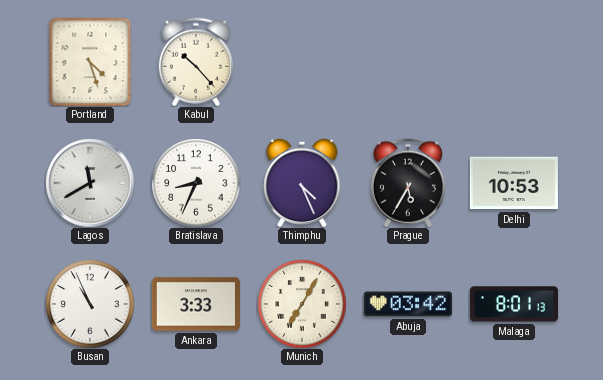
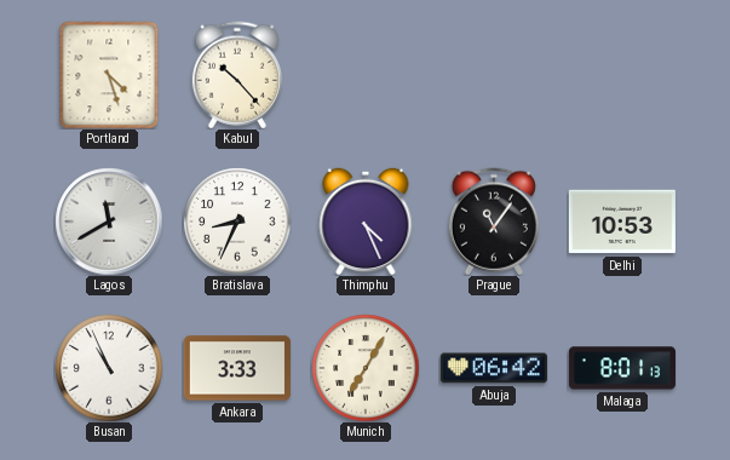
Prague: 5:35 -> 11:06 (494, 222)
Abuja: 03:42 -> 06:42 (494, 368)
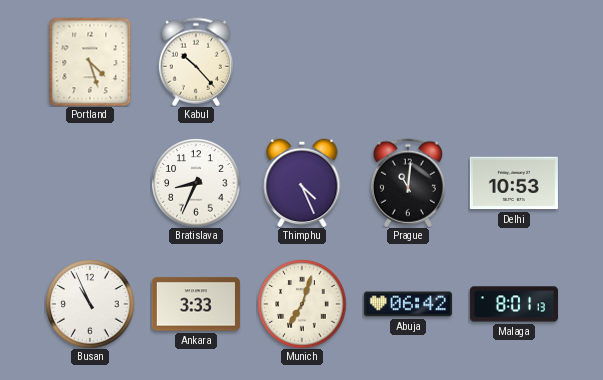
Lagos: 11:40 -> none (109, 222)
Prague: 11:06 -> 11:01 (408, 183)
Munich: 7:05 -> 7:03 (302, 304)
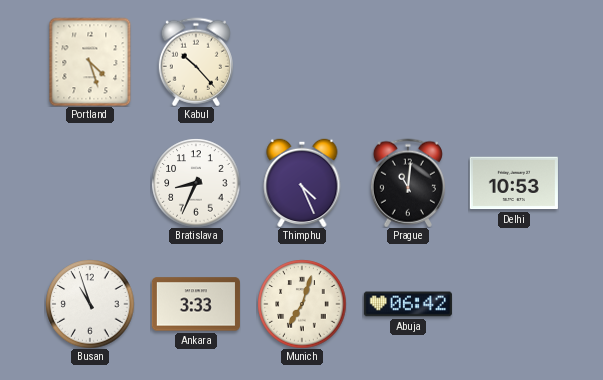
Busan: 10:56 -> 10:57 (90, 304)
Malaga: 8:01 -> none (514, 304)
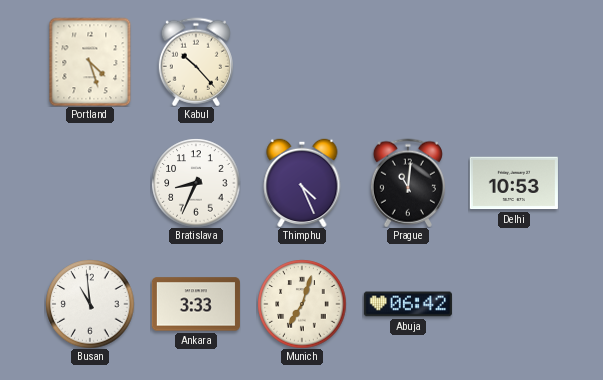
Busan: 10:57 -> 10:59 (90, 304)
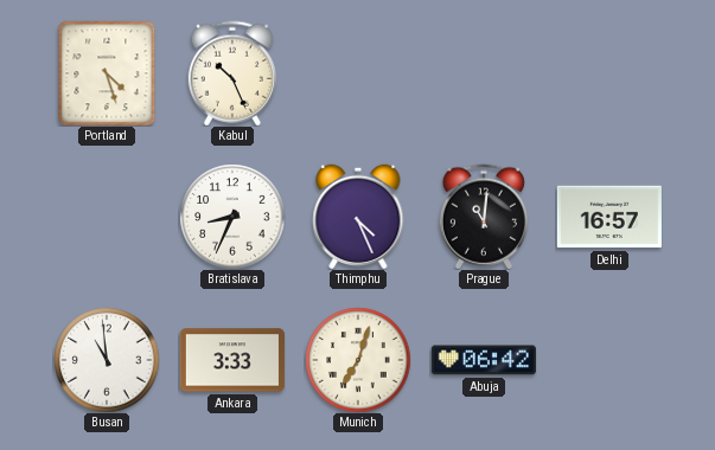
Kabul: 10:23 -> 10:26 (232, 73)
Delhi: 10:53 -> 16:57 (609, 217)
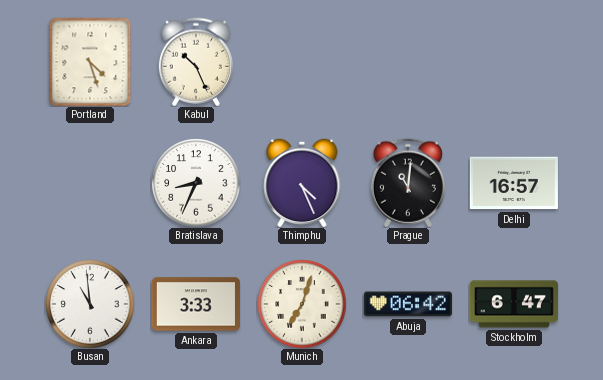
Stockholm: none -> 6:47 (514, 304)
